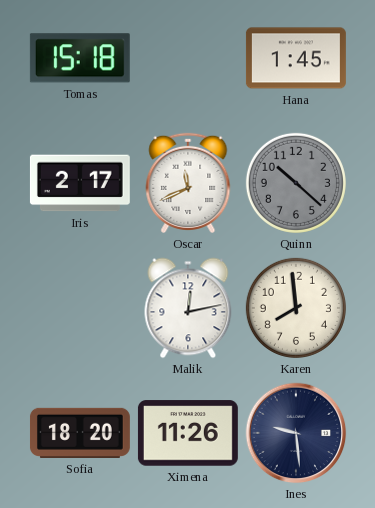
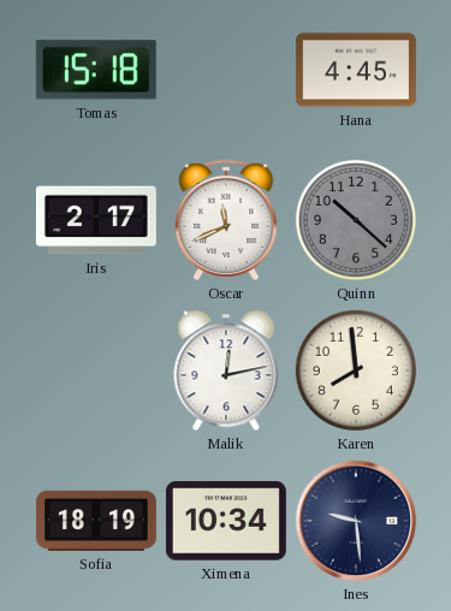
Hana: 1:45 -> 4:45 (356, 70)
Sofia: 18:20 -> 18:19 (96, 521)
Ximena: 11:26 -> 10:34 (226, 521)
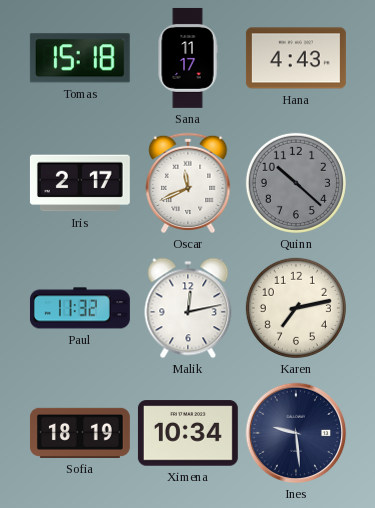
Sana: none -> 11:17 (188, 58)
Hana: 4:45 -> 4:43 (296, 58)
Paul: none -> 11:32 (80, 308)
Karen: 7:59 -> 7:13 (296, 308)
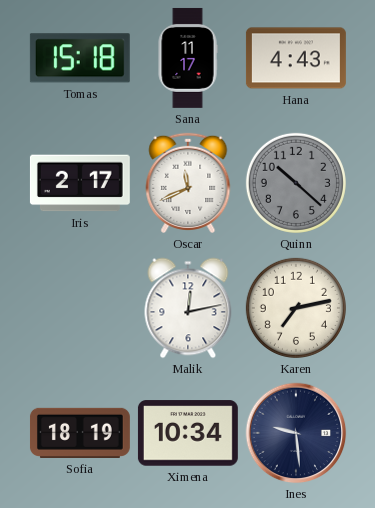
Paul: 11:32 -> none (80, 308)
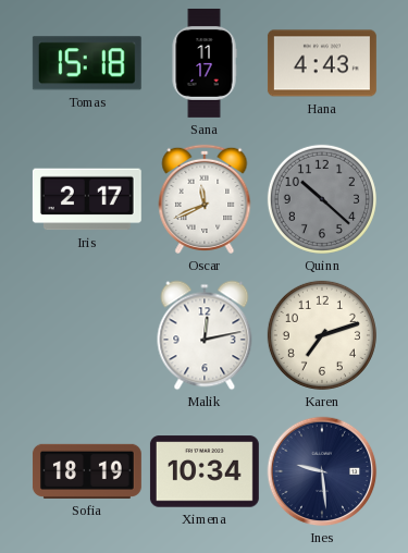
Karen: 7:13 -> 7:12 (322, 335)
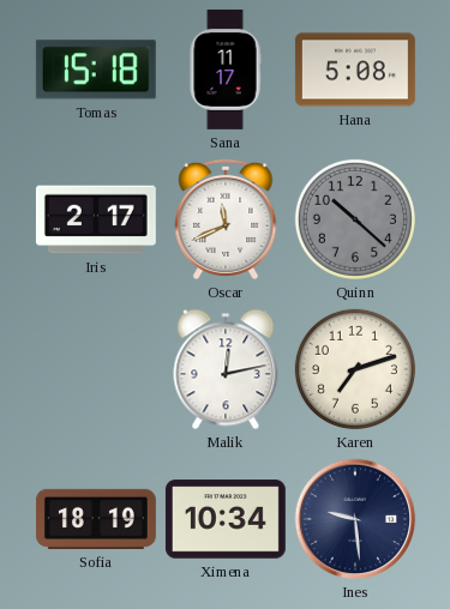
Hana: 4:43 -> 5:08 (355, 70)
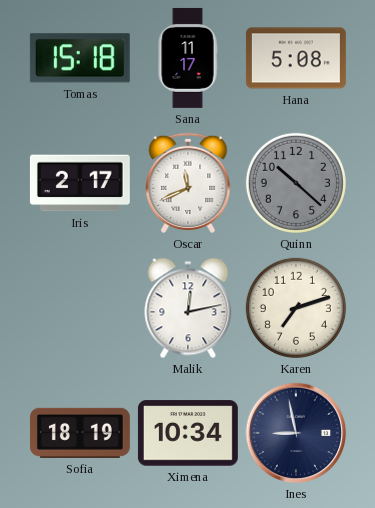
Ines: 9:29 -> 8:58 (296, 433)
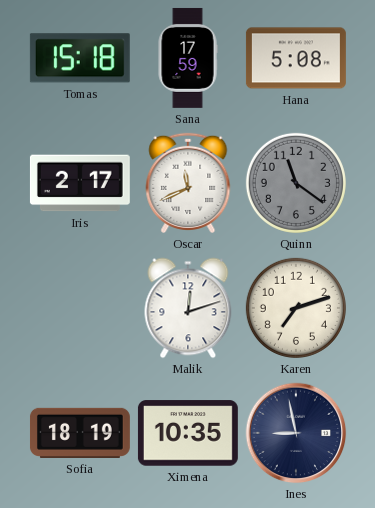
Sana: 11:17 -> 17:59 (188, 58)
Quinn: 10:22 -> 11:21 (296, 183)
Malik: 12:13 -> 12:12 (188, 308)
Ximena: 10:34 -> 10:35 (188, 433)
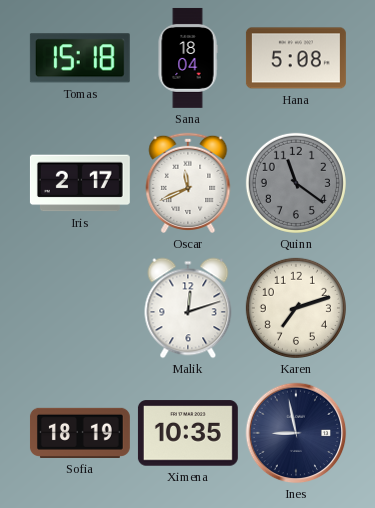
Sana: 17:59 -> 18:04 (188, 58)
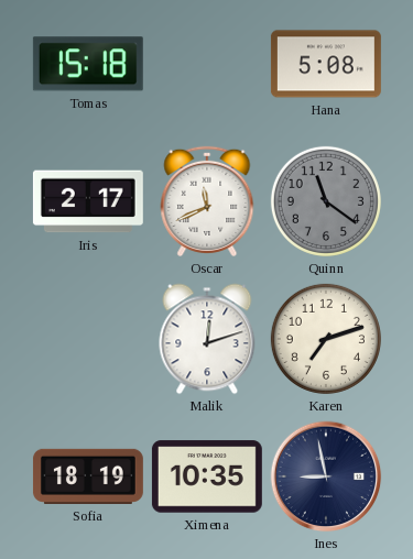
Sana: 18:04 -> none (188, 58)
